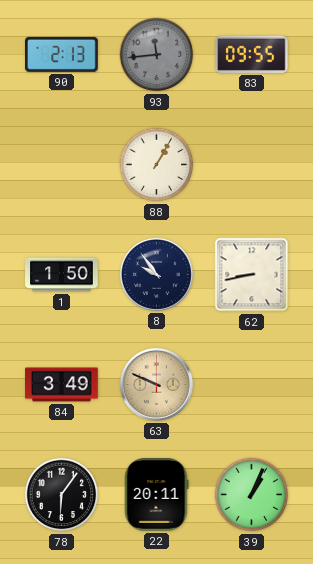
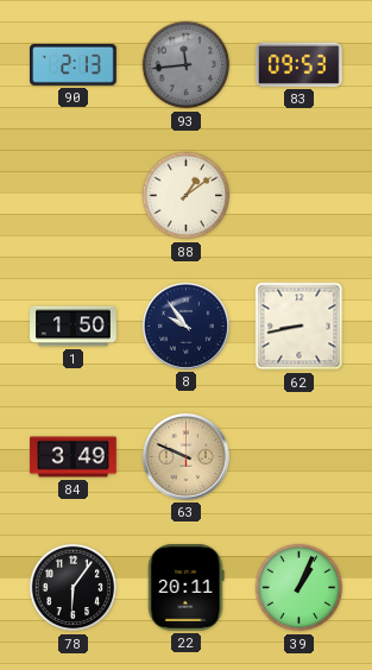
83: 09:55 -> 09:53 (300, 64)
88: 1:05 -> 1:09 (187, 196)
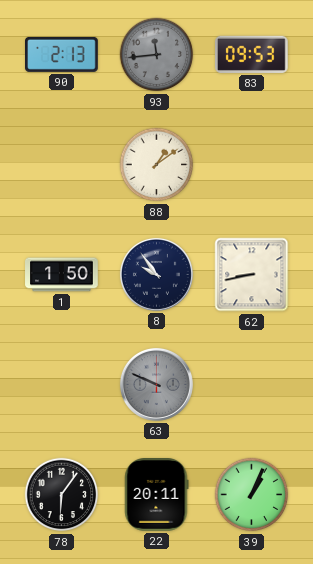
84: 3:49 -> none (74, 457)
63 dial: champagne -> grey (156, 384)
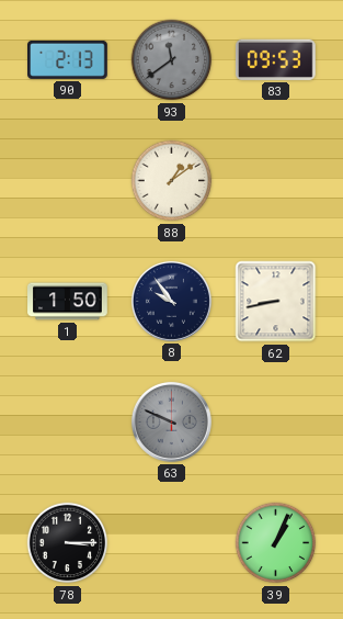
93: 11:44 -> 11:39 (172, 60)
78: 6:06 -> 3:15 (68, 543)
22: 20:11 -> none (157, 495)
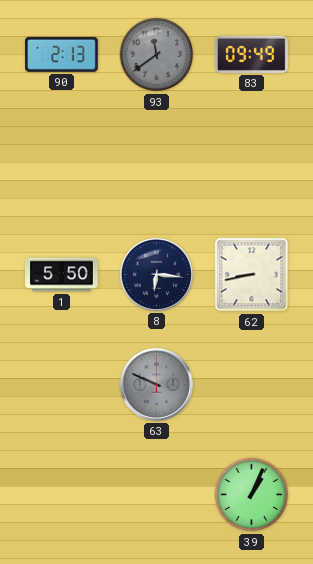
83: 09:53 -> 09:49 (252, 54)
88: 1:09 -> none (172, 181)
1: 1:50 -> 5:50 (62, 275)
8: 9:54 -> 6:16 (156, 274)
78: 3:15 -> none (68, 543)
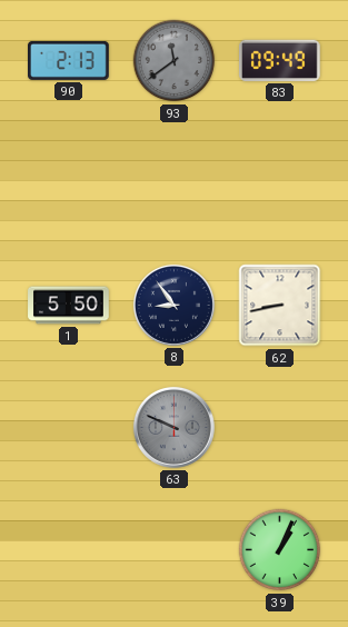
8: 6:16 -> 8:54 (173, 305)
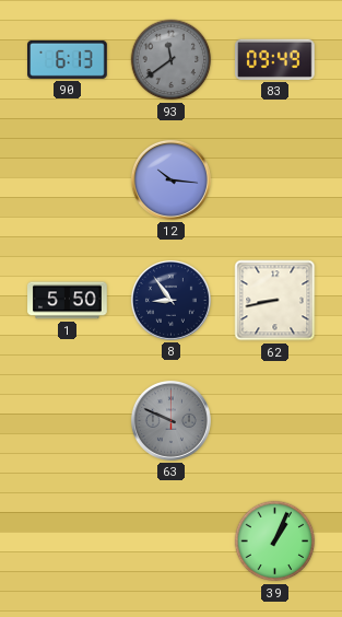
90: 2:13 -> 6:13 (68, 59)
12: none -> 10:16 (170, 179)
